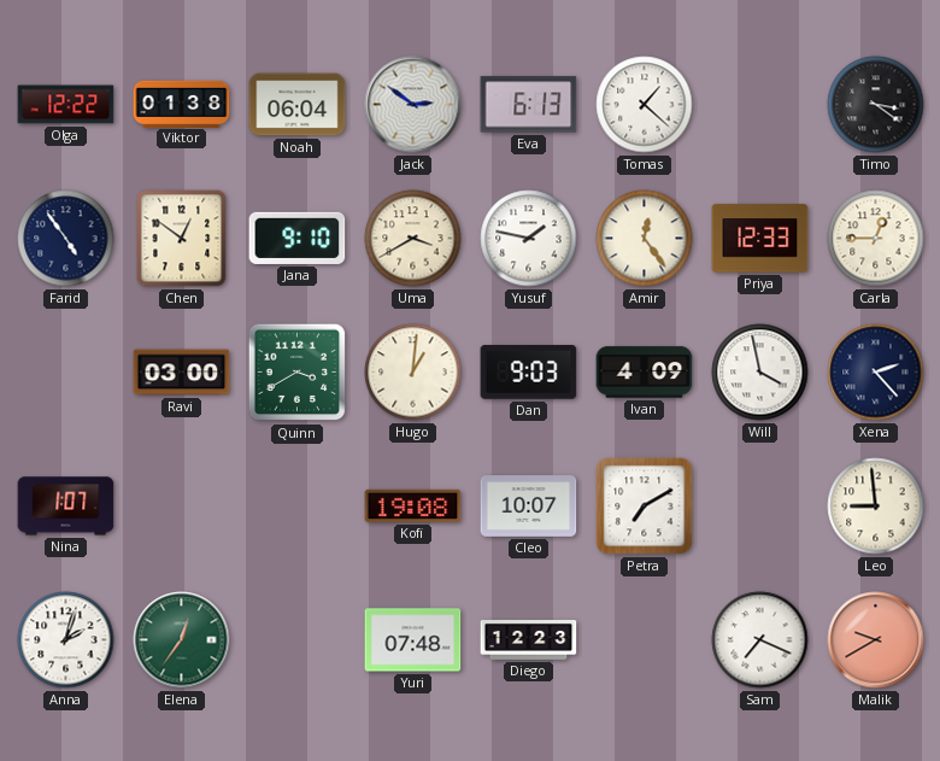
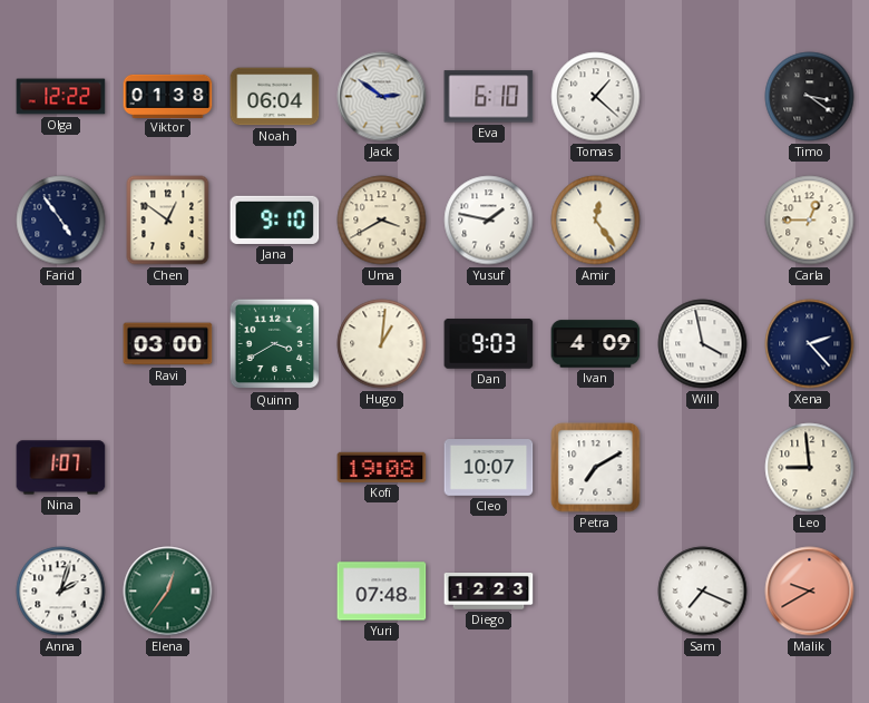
Eva: 6:13 -> 6:10 (489, 97)
Priya: 12:33 -> none (760, 239)
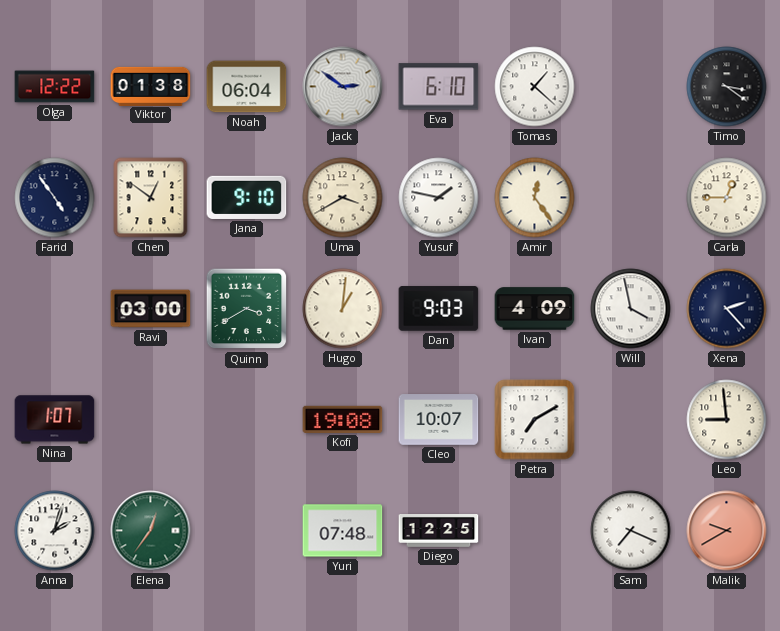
Diego: 12:23 -> 12:25 (439, 531)
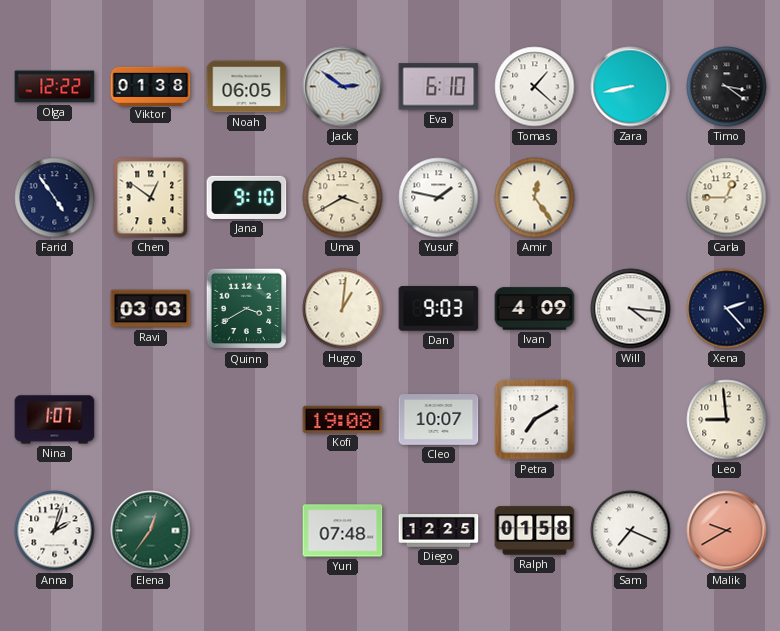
Noah: 06:04 -> 06:05 (247, 87)
Zara: none -> 8:43 (631, 87)
Ravi: 03:00 -> 03:03 (151, 309)
Will: 3:58 -> 4:16 (631, 309)
Ralph: none -> 01:58 (535, 531)
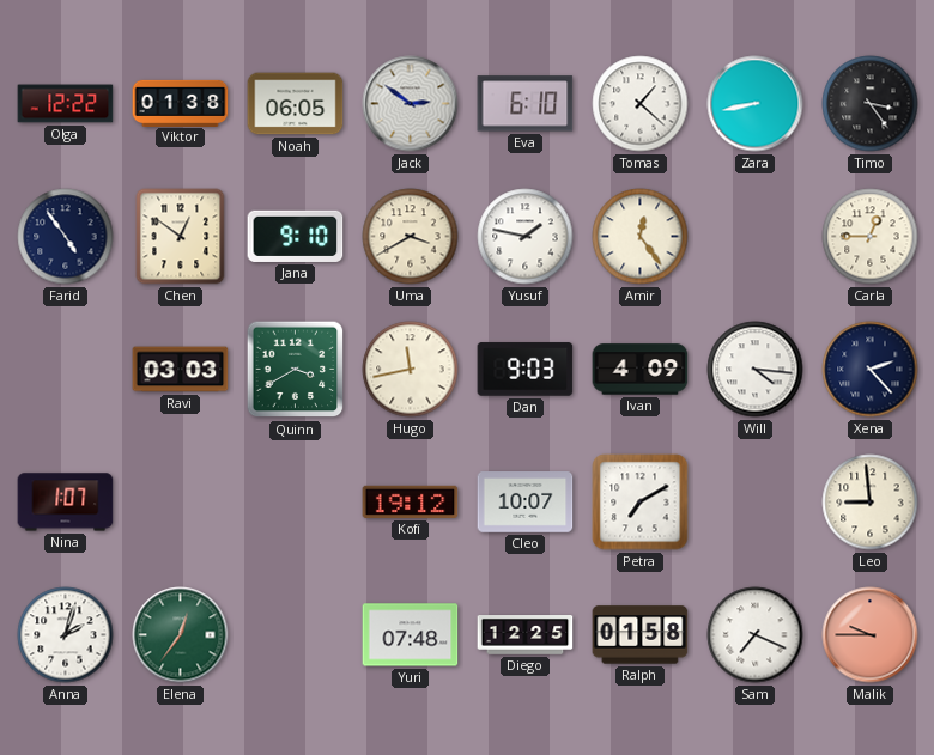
Timo: 3:21 -> 3:24 (871, 104)
Hugo: 1:01 -> 11:43 (411, 370)
Kofi: 19:08 -> 19:12 (411, 501)
Malik: 9:40 -> 9:45 (871, 635)
